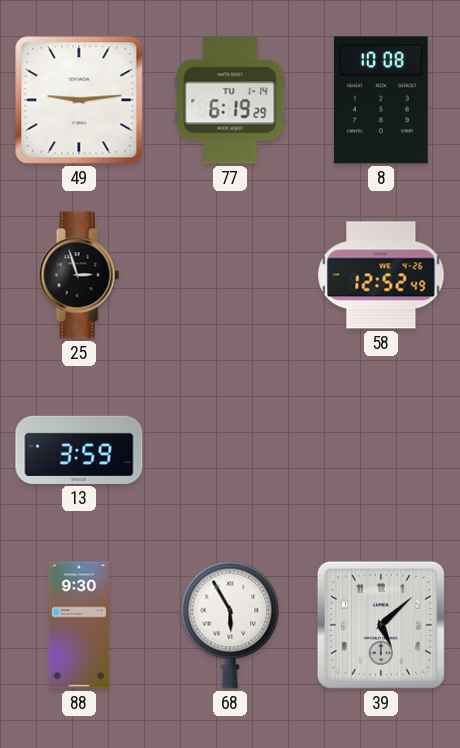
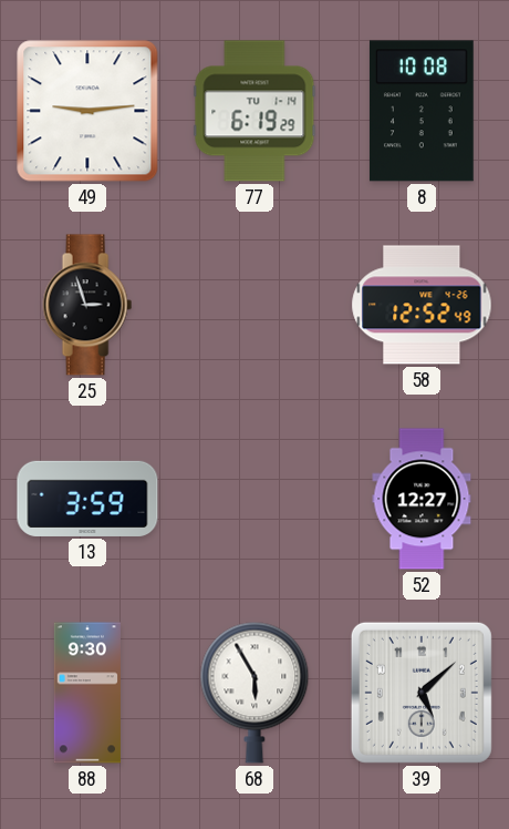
52: none -> 12:27 (422, 499)
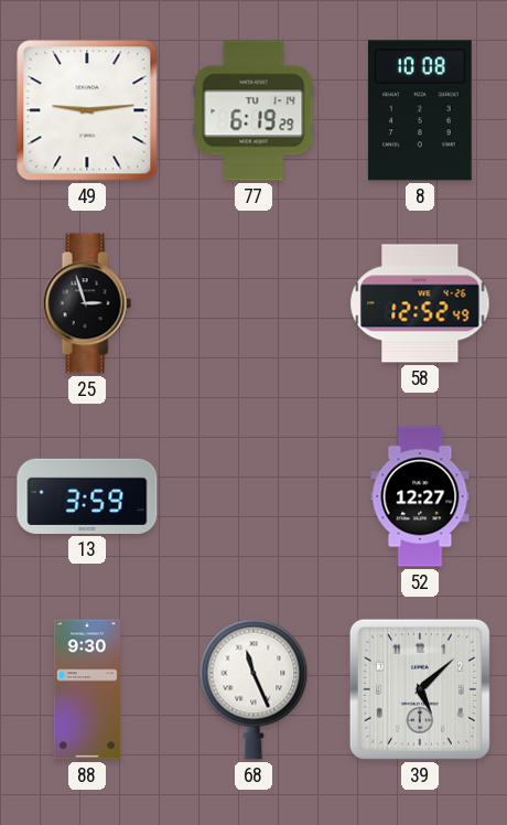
68: 5:55 -> 11:26 (253, 689)
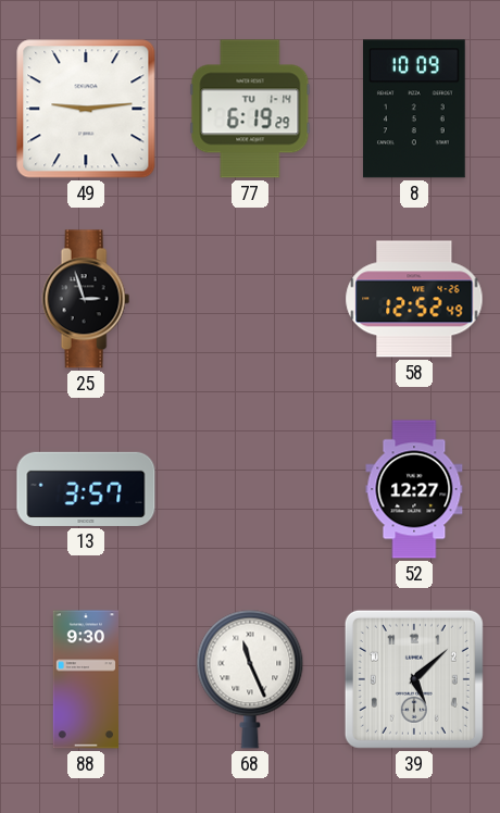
8: 10:08 -> 10:09 (414, 109)
13: 3:59 -> 3:57 (86, 489)
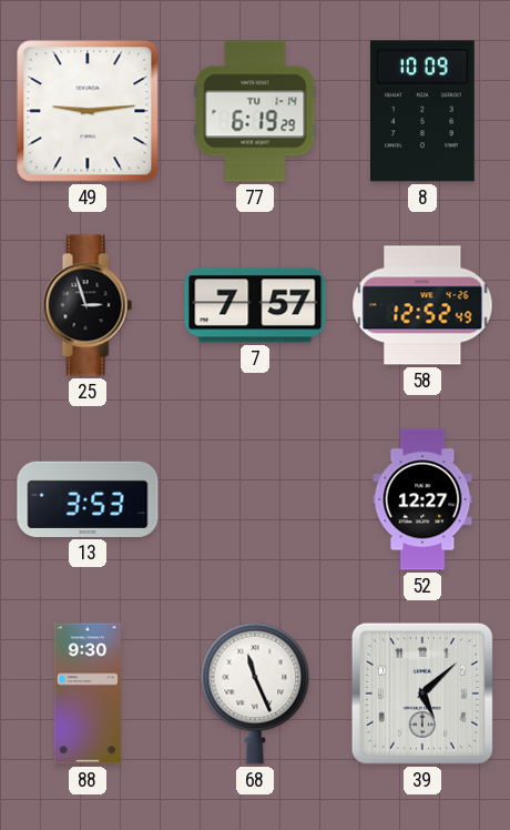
7: none -> 7:57 (255, 305)
13: 3:57 -> 3:53 (88, 499)
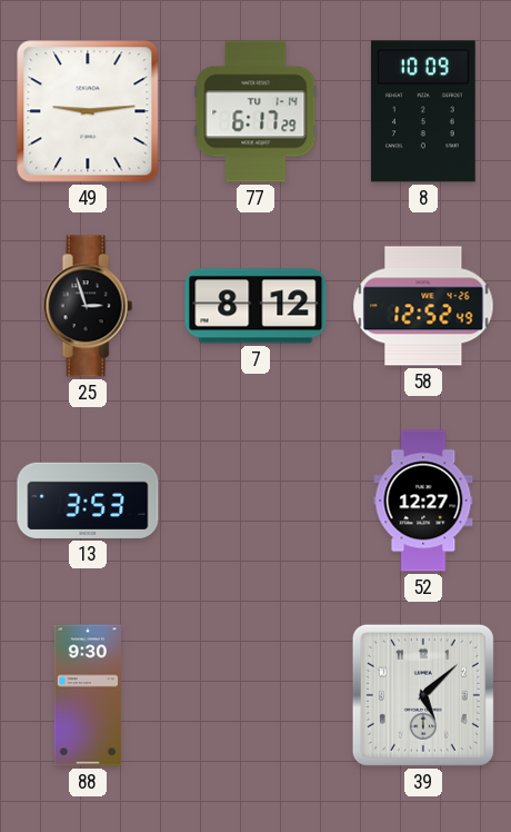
77: 6:19 -> 6:17 (255, 111)
7: 7:57 -> 8:12 (255, 306)
68: 11:26 -> none (255, 694)
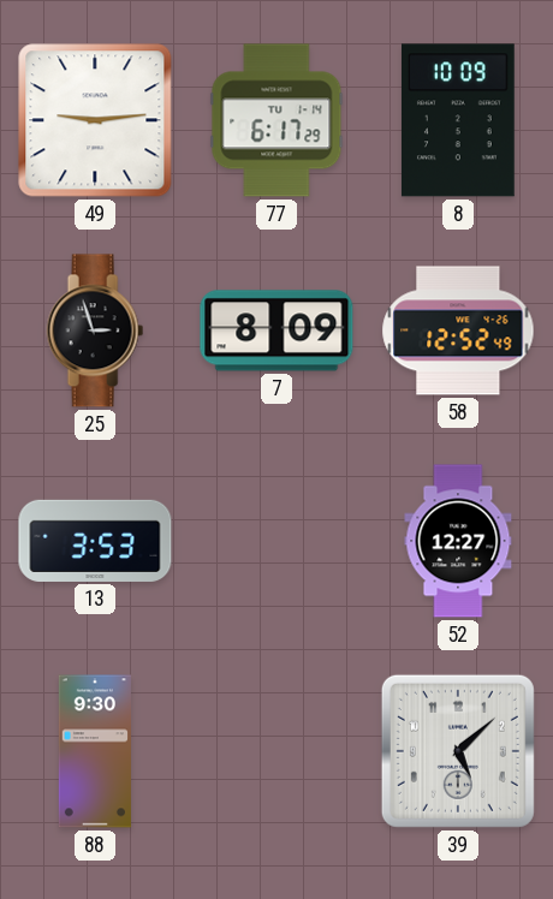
7: 8:12 -> 8:09 (276, 331)
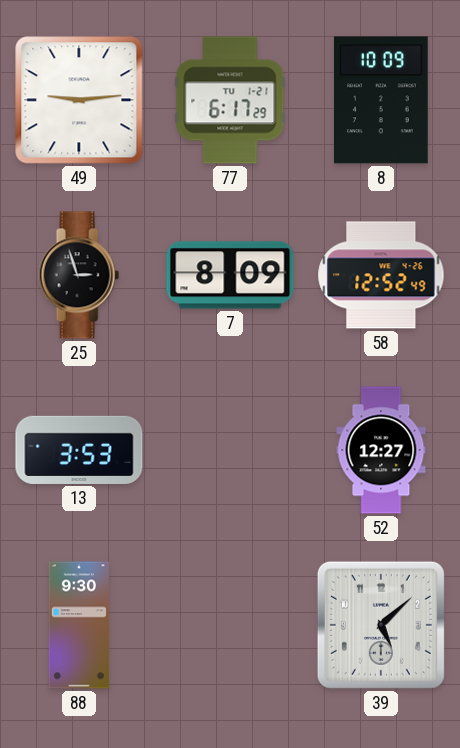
77 date: TU 1-14 -> TU 1-21 (230, 100)
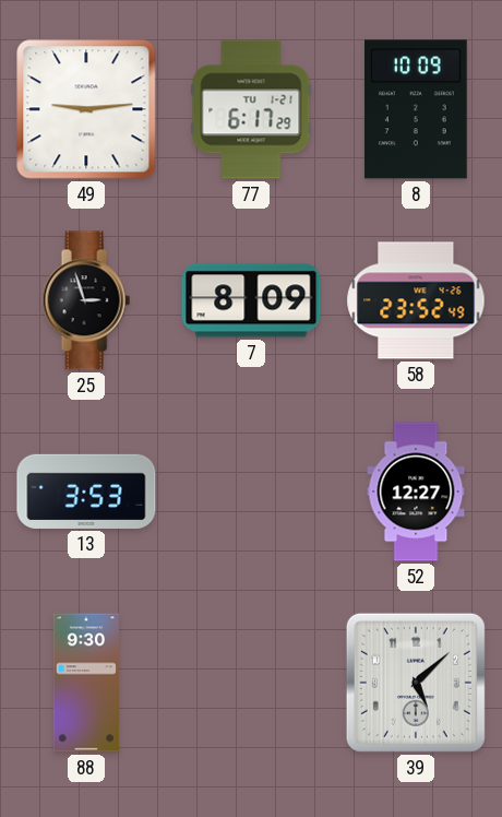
58: 12:52 -> 23:52 (416, 300)
